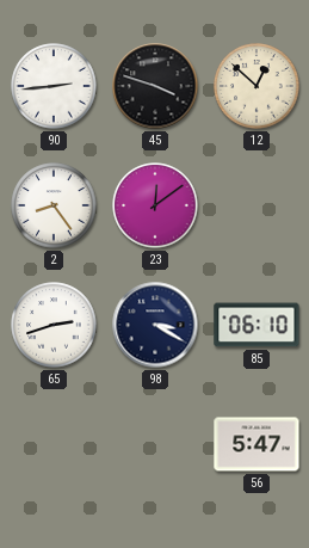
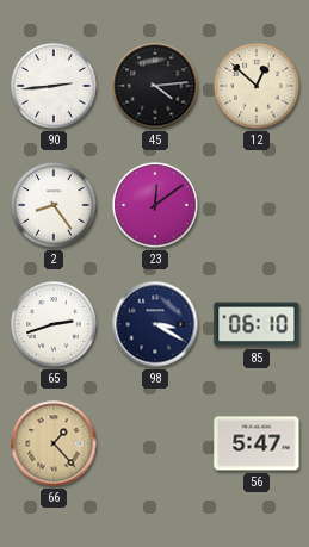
45: 3:48 -> 4:14 (155, 86)
66: none -> 1:23 (54, 443)
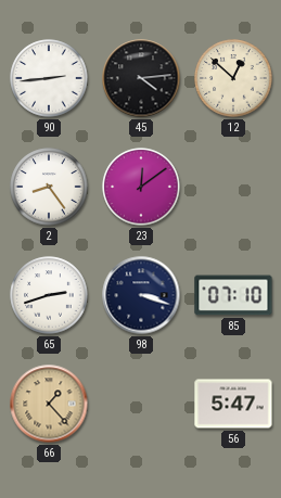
98: 3:20 -> 3:18 (141, 295)
85: 06:10 -> 07:10 (233, 295)
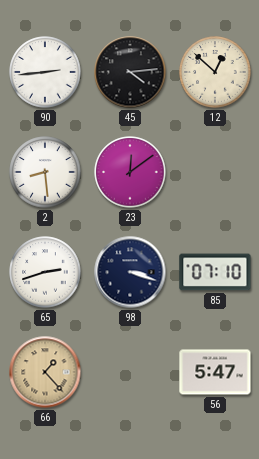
2: 8:24 -> 8:29 (45, 172)
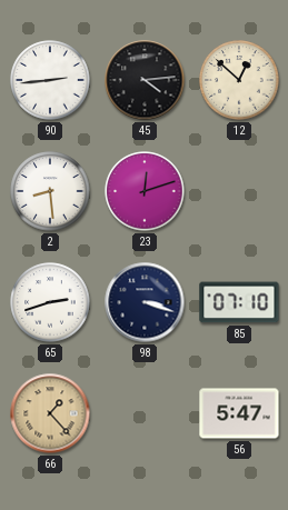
23: 12:09 -> 12:12 (145, 191)
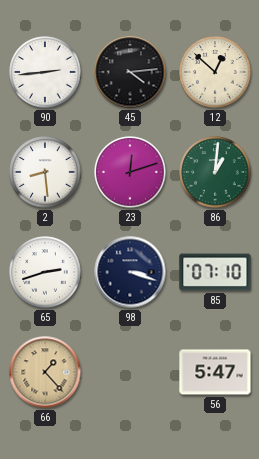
86: none -> 1:01 (215, 172)
